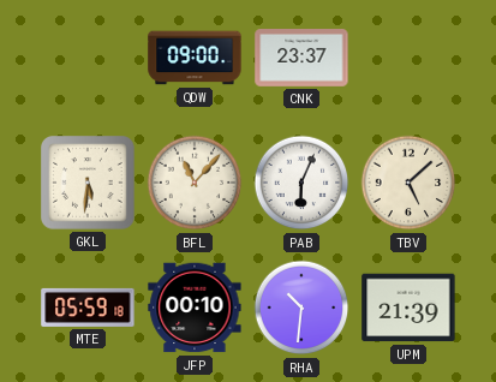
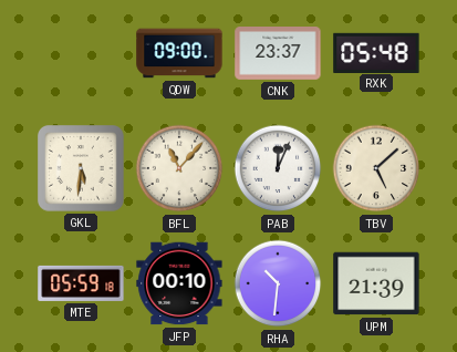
RXK: none -> 05:48 (376, 52)
PAB: 6:04 -> 12:04 (278, 168)
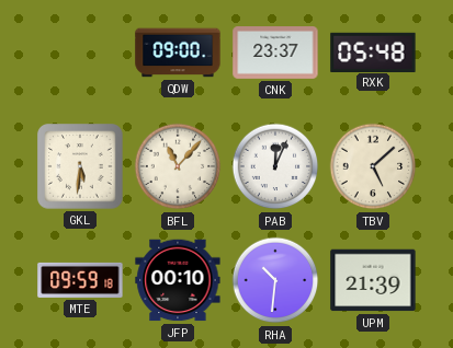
MTE: 05:59 -> 09:59 (80, 280)
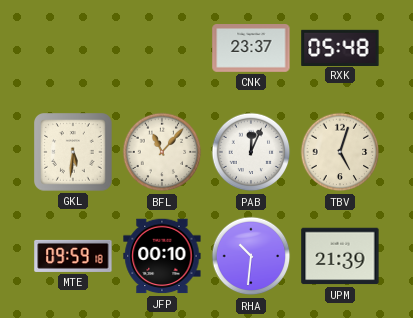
QDW: 09:00 -> none (178, 53)
TBV: 5:08 -> 5:03 (340, 152)
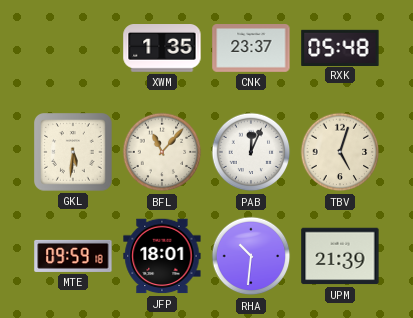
XWM: none -> 1:35 (162, 49)
JFP: 00:10 -> 18:01 (162, 256)
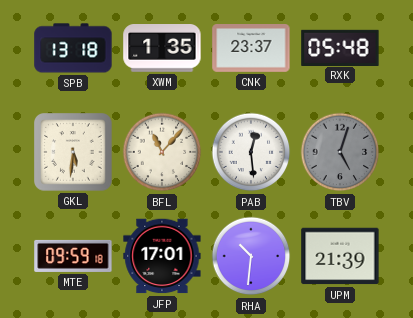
SPB: none -> 13:18 (73, 48)
PAB: 12:04 -> 12:29 (251, 152)
TBV dial: cream -> grey (340, 152)
JFP: 18:01 -> 17:01 (162, 256)
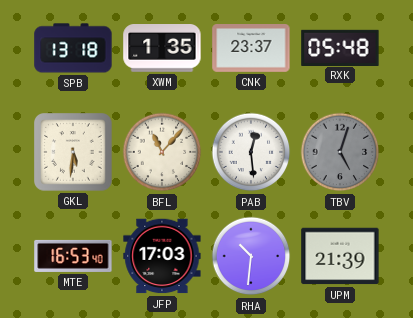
MTE: 09:59 -> 16:53 (73, 256)
JFP: 17:01 -> 17:03 (162, 256)
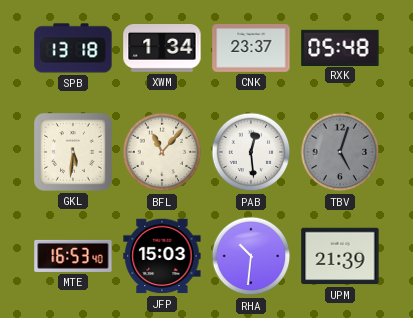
XWM: 1:35 -> 1:34 (162, 49)
JFP: 17:03 -> 15:03 (162, 256)
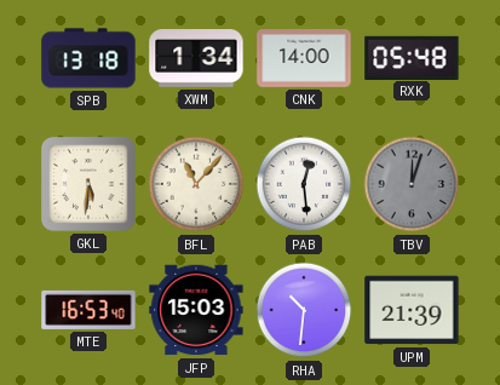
CNK: 23:37 -> 14:00 (304, 59)
TBV: 5:03 -> 12:03 (412, 184)
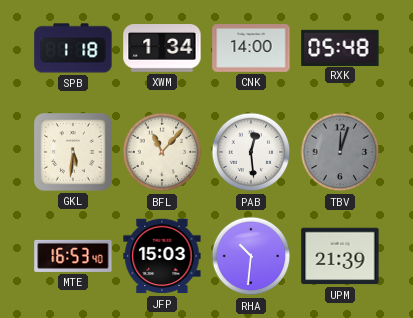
SPB: 13:18 -> 1:18 (73, 48)
